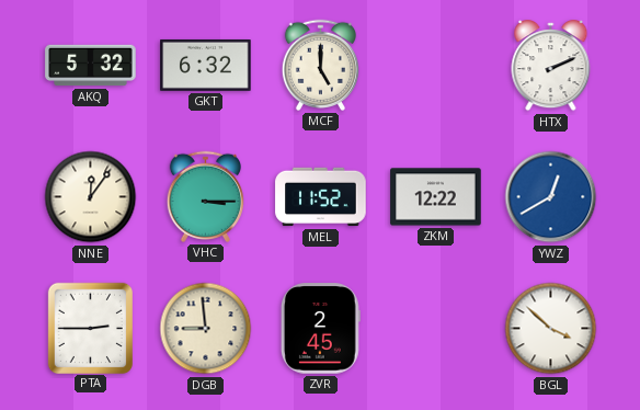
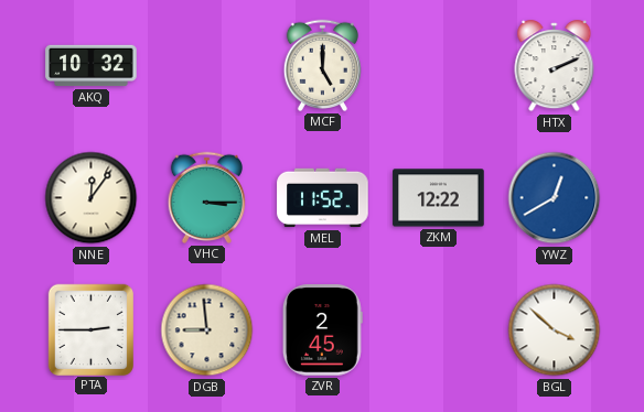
AKQ: 5:32 -> 10:32 (92, 66)
GKT: 6:32 -> none (206, 65)
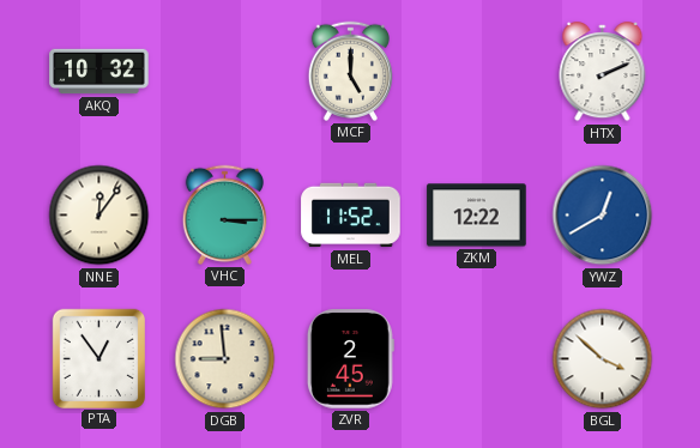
PTA: 2:45 -> 12:54 (98, 358)
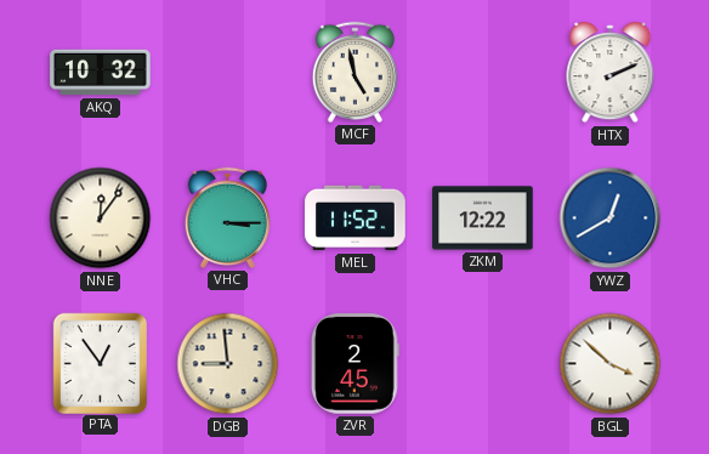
MCF: 5:00 -> 4:58 (354, 72)
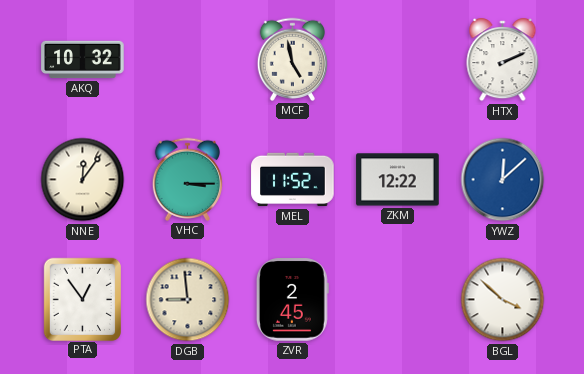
YWZ: 12:40 -> 12:08 (503, 180)
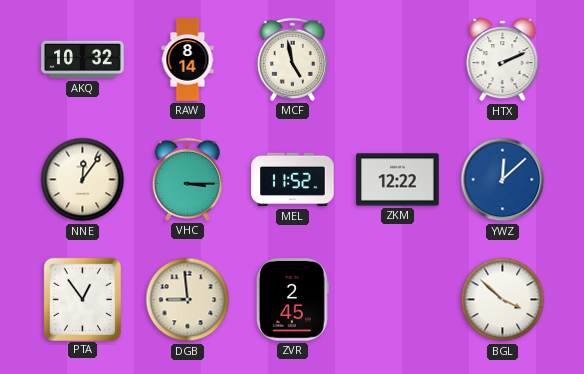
RAW: none -> 8:14 (188, 60)
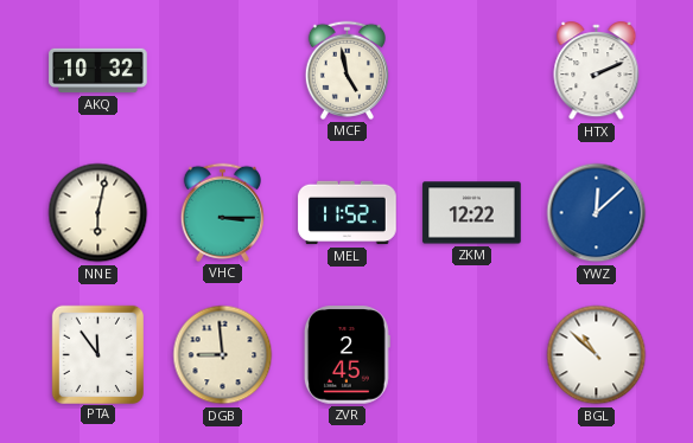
RAW: 8:14 -> none (188, 60)
NNE: 12:06 -> 6:02 (98, 213)
PTA: 12:54 -> 11:54 (97, 354)
BGL: 3:52 -> 10:52 (597, 355)
